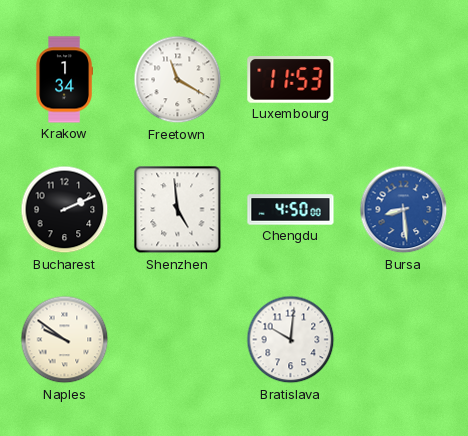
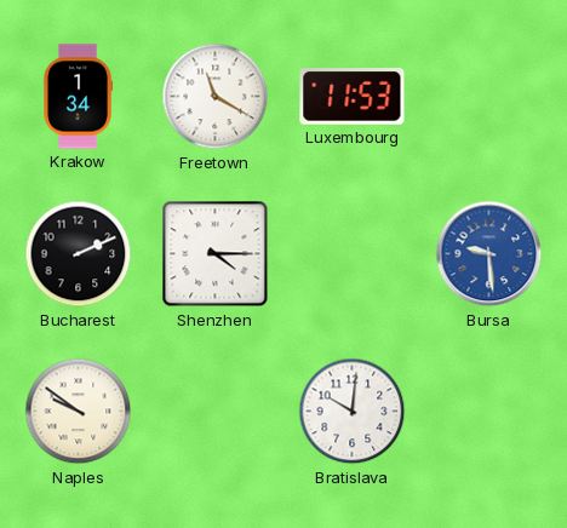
Shenzhen: 4:59 -> 4:15 (216, 254)
Chengdu: 4:50 -> none (291, 210)
Bursa: 8:29 -> 9:29 (489, 254)
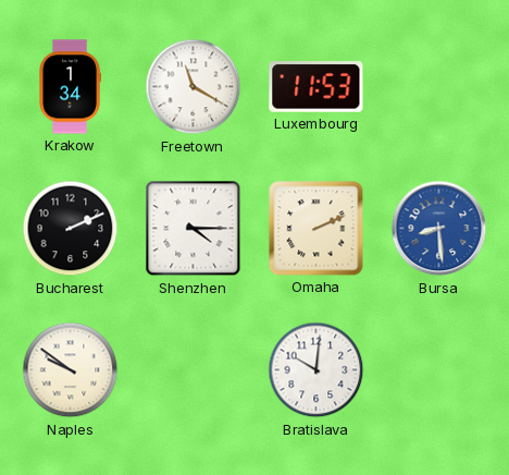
Omaha: none -> 2:11 (316, 229)
Bursa: 9:29 -> 8:29 (439, 229)
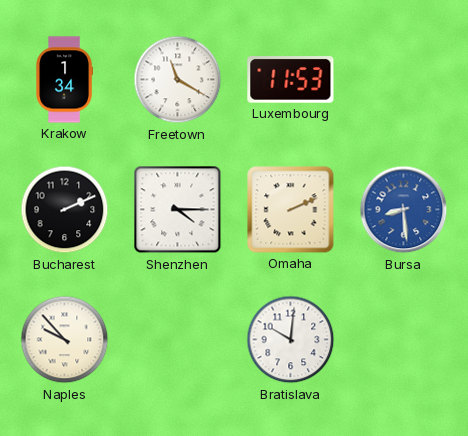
Naples: 9:51 -> 9:53 (65, 340)
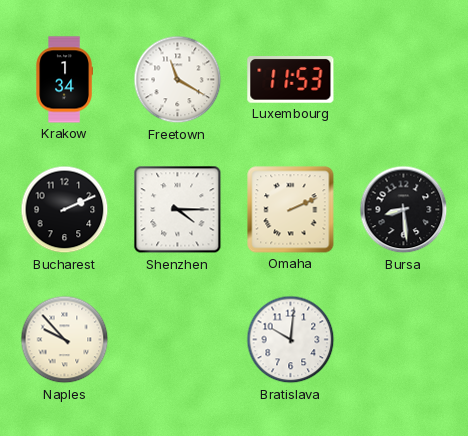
Bursa dial: blue -> black (404, 210)
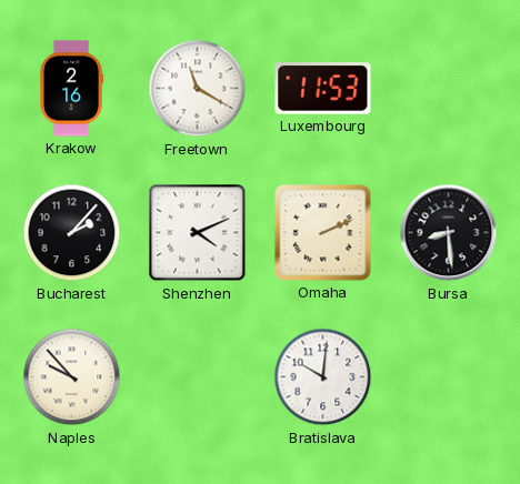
Krakow: 1:34 -> 2:16 (71, 89)
Bucharest: 2:11 -> 2:07 (72, 233)
Shenzhen: 4:15 -> 4:11 (198, 233)
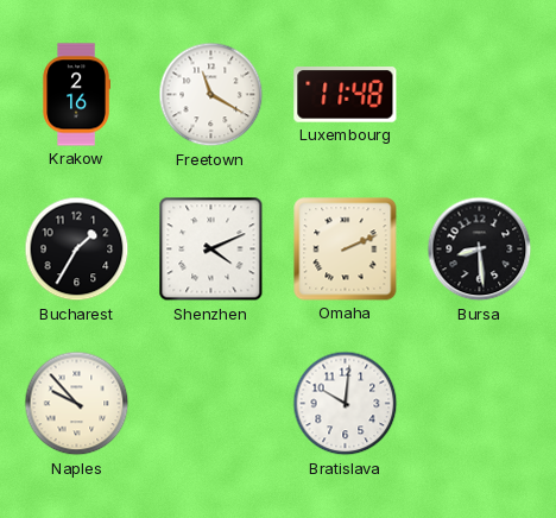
Luxembourg: 11:53 -> 11:48 (346, 95)
Bucharest: 2:07 -> 1:35 (77, 249)
